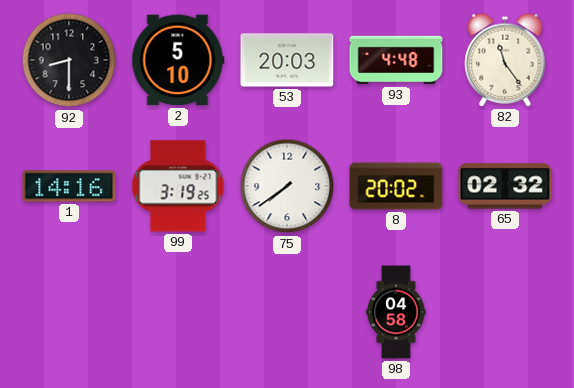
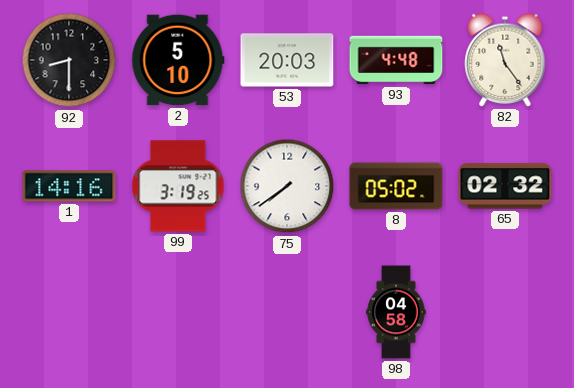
8: 20:02 -> 05:02 (396, 186)
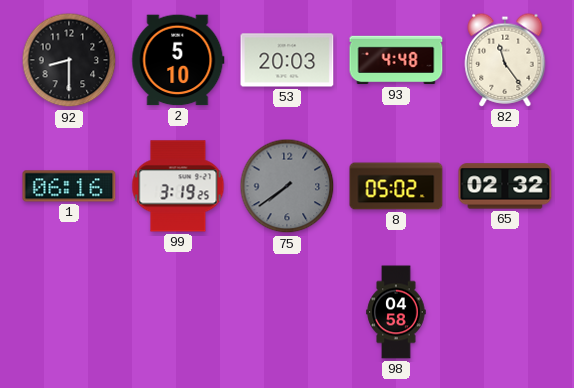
1: 14:16 -> 06:16 (69, 186)
75 dial: white -> grey (287, 186)
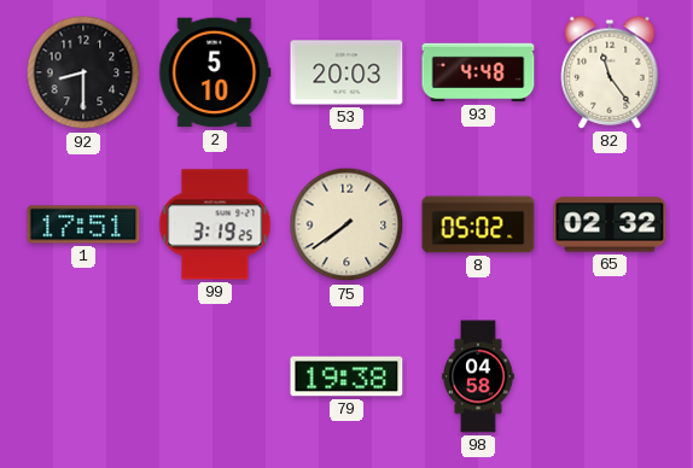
1: 06:16 -> 17:51 (83, 224)
75 dial: grey -> cream (346, 224)
79: none -> 19:38 (346, 376)
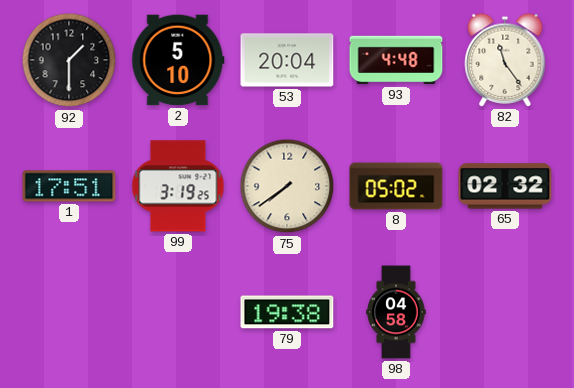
92: 8:30 -> 1:30 (69, 60)
53: 20:03 -> 20:04 (287, 60)
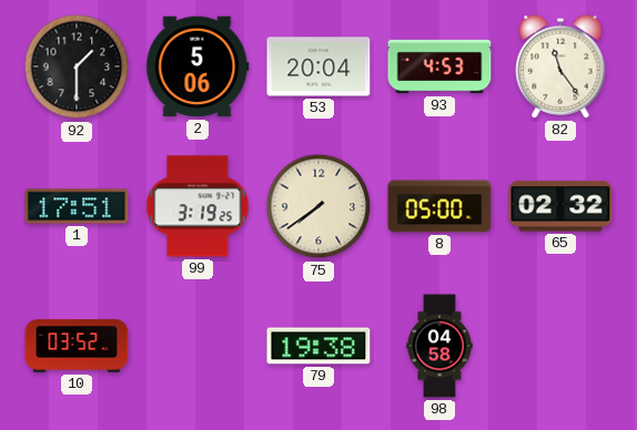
2: 5:10 -> 5:06 (198, 66)
93: 4:48 -> 4:53 (439, 66)
8: 05:02 -> 05:00 (439, 206)
10: none -> 03:52 (77, 346)
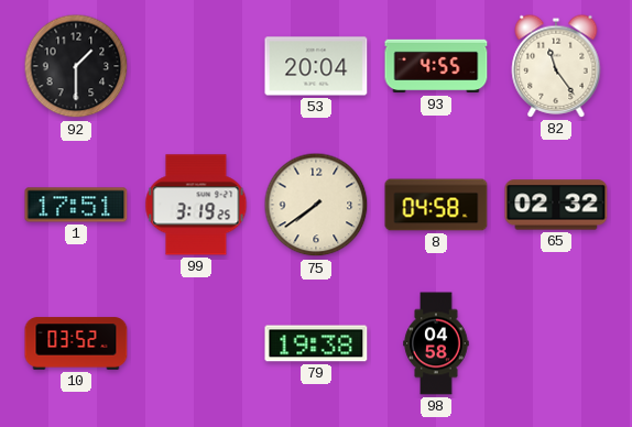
2: 5:06 -> none (198, 66)
93: 4:53 -> 4:55 (436, 66)
8: 05:00 -> 04:58 (436, 205)
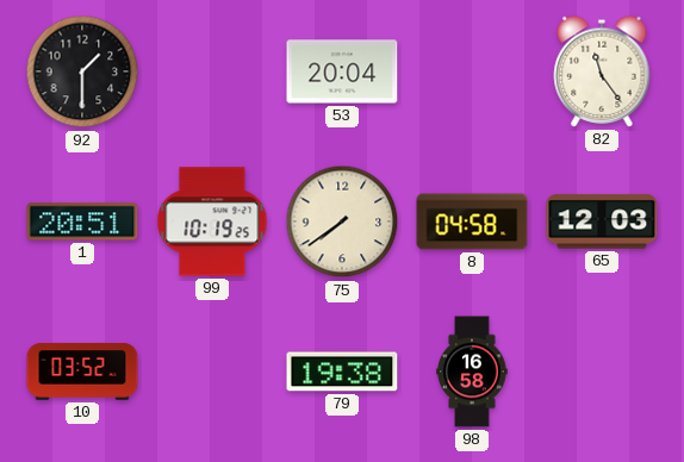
93: 4:55 -> none (436, 66)
1: 17:51 -> 20:51 (82, 221)
99: 3:19 -> 10:19 (212, 221)
65: 02:32 -> 12:03 (602, 221)
98: 04:58 -> 16:58 (472, 372)
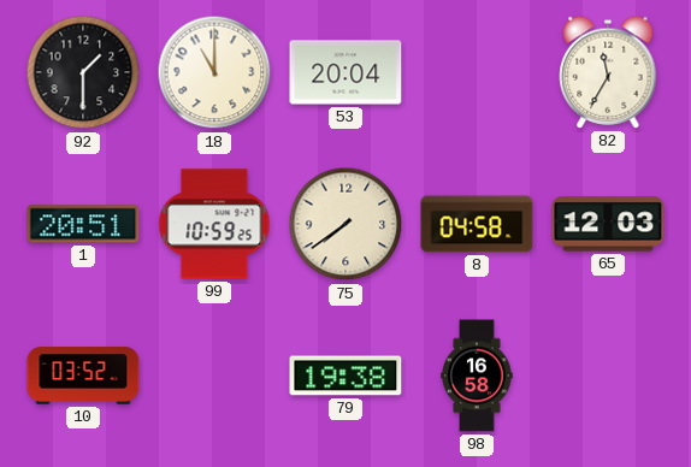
18: none -> 11:00 (214, 72)
82: 11:24 -> 11:35 (608, 72)
99: 10:19 -> 10:59 (214, 224)
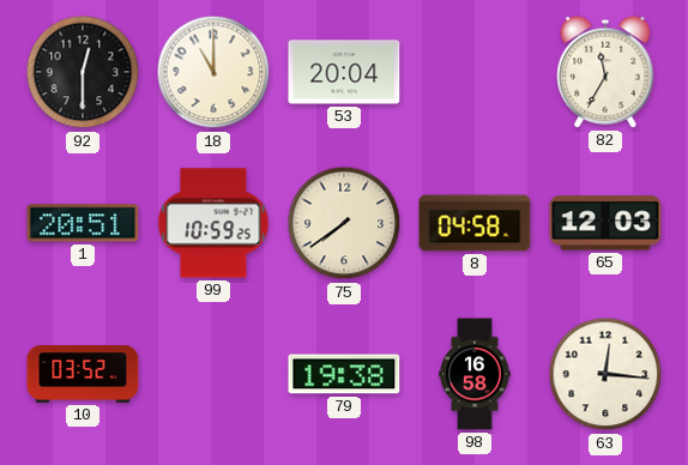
92: 1:30 -> 12:30 (83, 72)
63: none -> 12:16 (605, 374)
